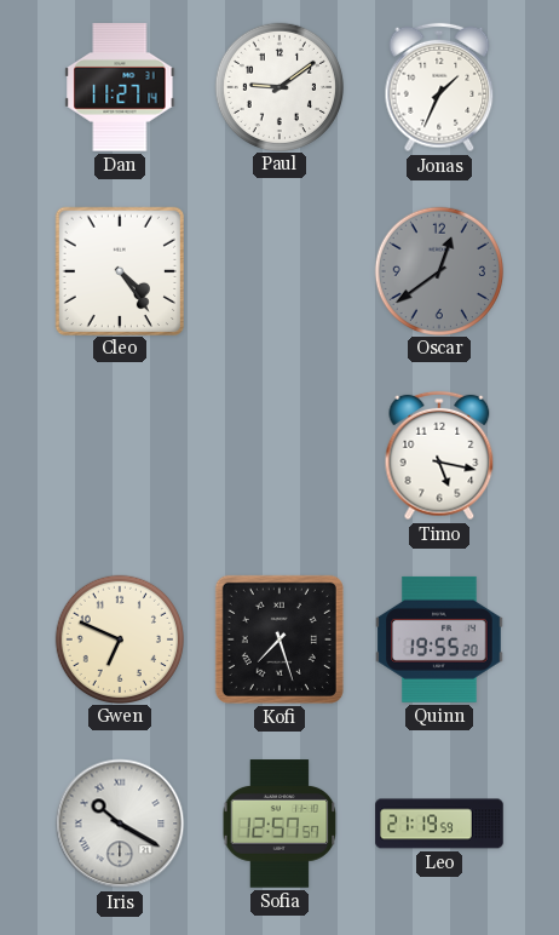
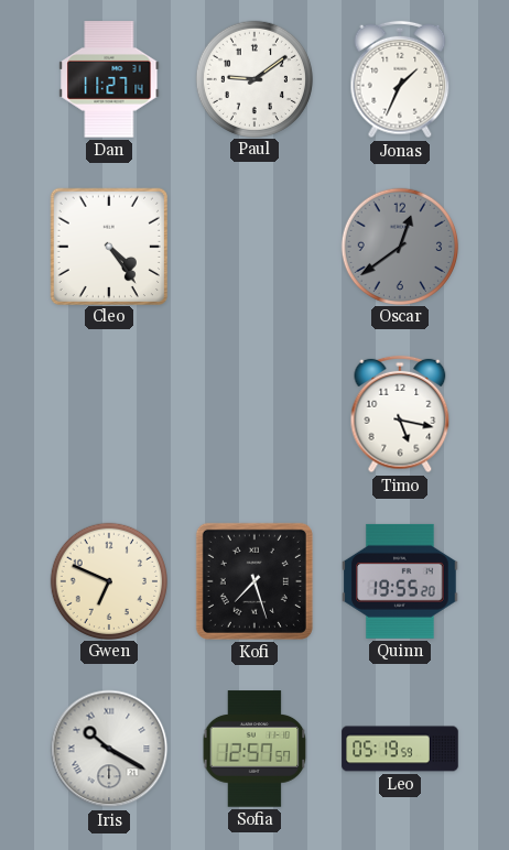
Leo: 21:19 -> 05:19 (400, 749)
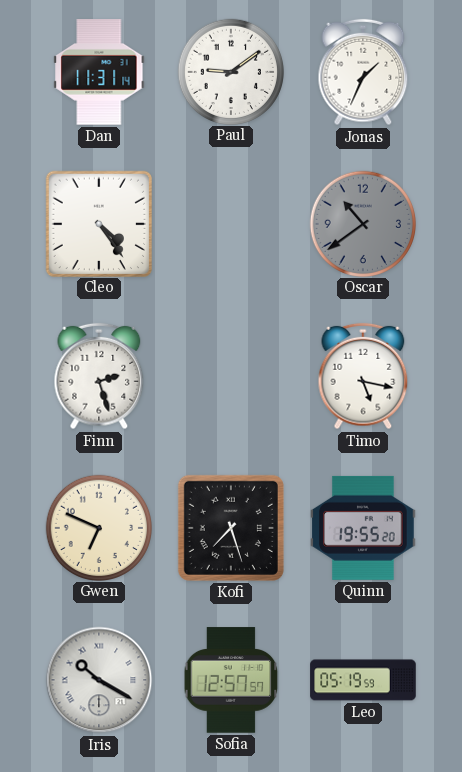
Dan: 11:27 -> 11:31 (99, 72)
Oscar: 12:39 -> 10:39 (362, 223)
Finn: none -> 2:27 (99, 376)
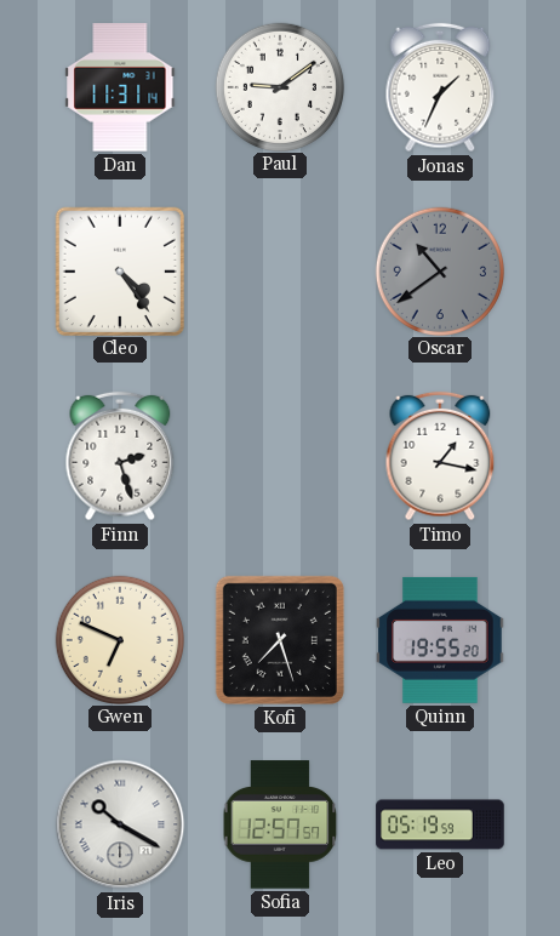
Timo: 5:17 -> 1:17 (440, 456)
